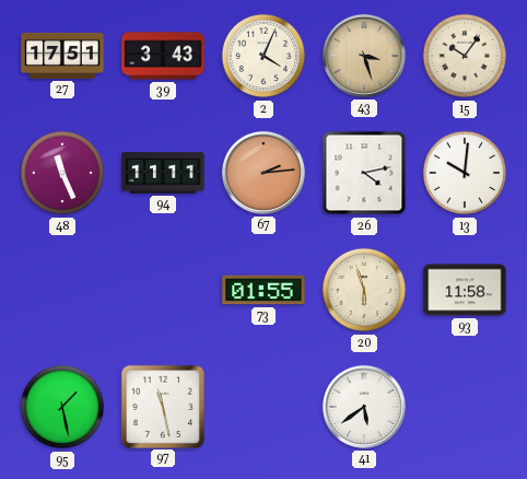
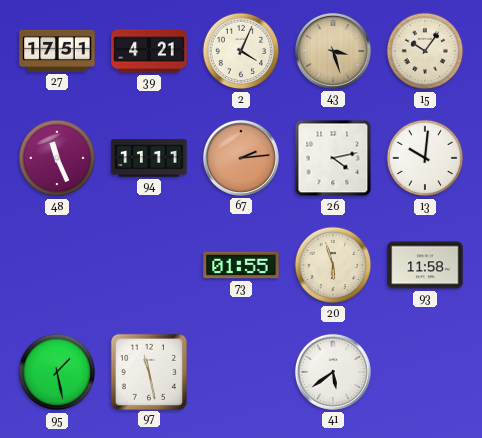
39: 3:43 -> 4:21 (149, 51)
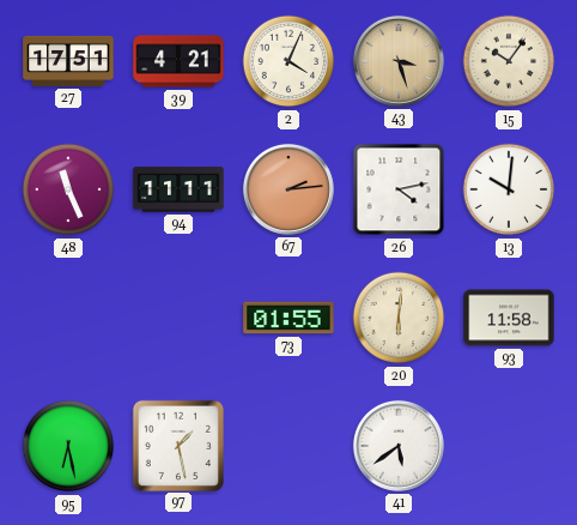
20: 5:57 -> 6:01 (399, 318)
95: 1:28 -> 6:28 (68, 446)
97: 11:28 -> 1:28 (177, 445)
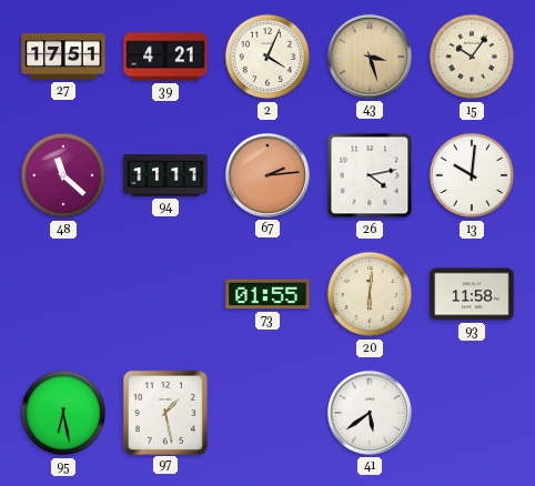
48: 11:26 -> 11:22 (63, 175)
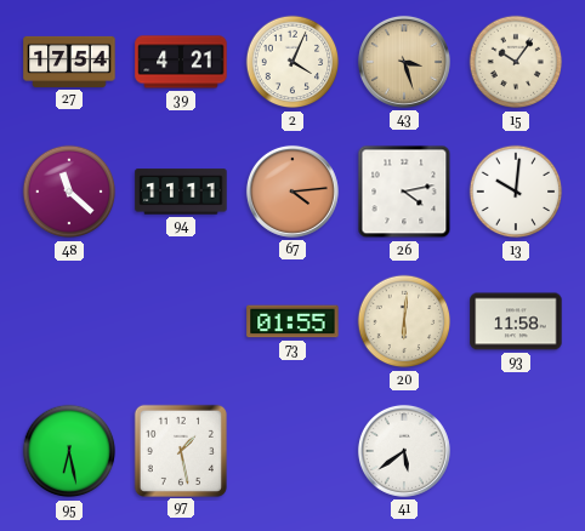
27: 17:51 -> 17:54 (69, 62)
67: 2:14 -> 4:14 (292, 192)
